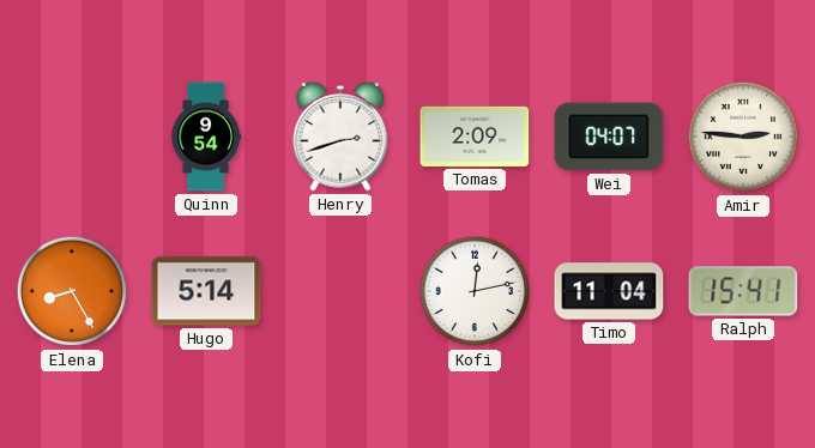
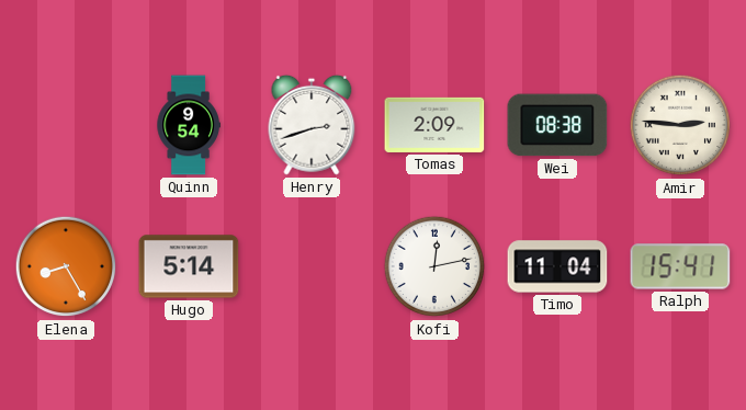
Wei: 04:07 -> 08:38 (557, 125)
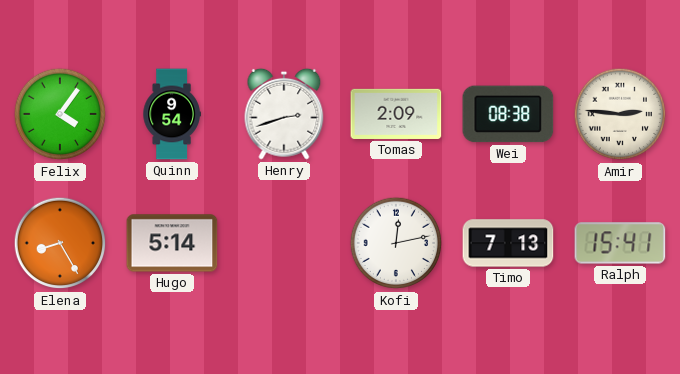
Felix: none -> 4:06 (60, 114)
Timo: 11:04 -> 7:13 (508, 243)
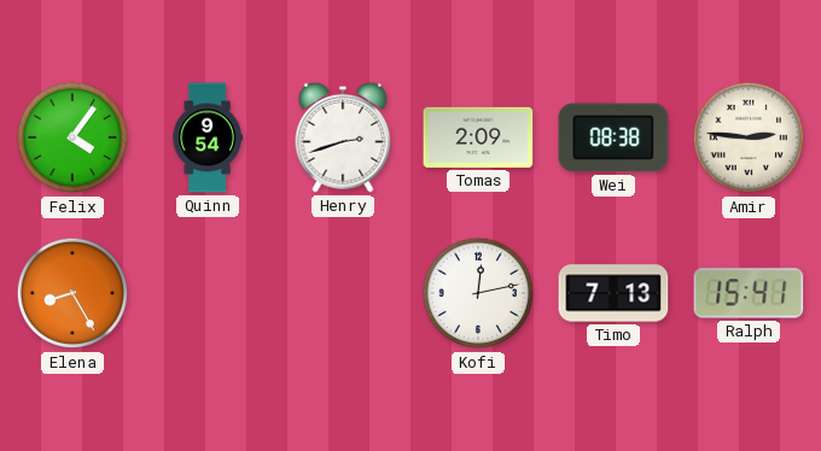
Hugo: 5:14 -> none (172, 243)
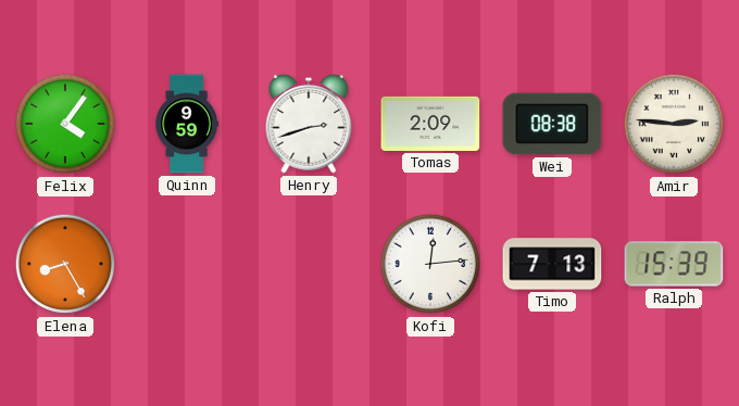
Quinn: 9:54 -> 9:59 (187, 124)
Kofi: 12:13 -> 12:14 (430, 264)
Ralph: 15:41 -> 15:39 (674, 264)
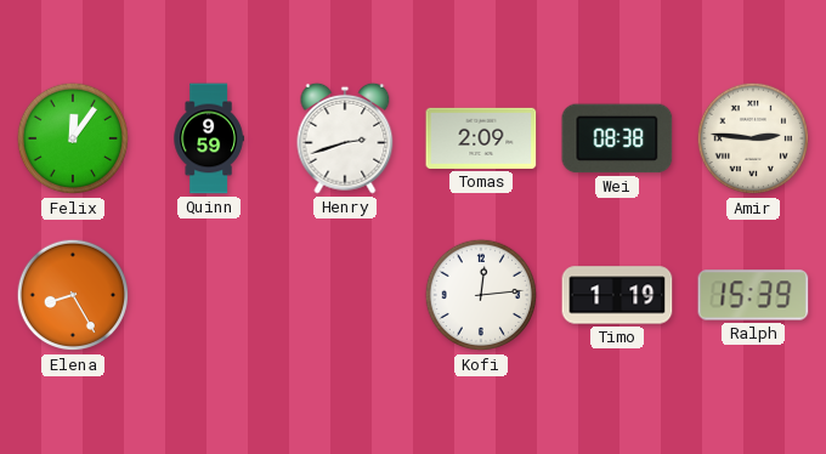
Felix: 4:06 -> 12:06 (73, 138)
Timo: 7:13 -> 1:19 (617, 295)
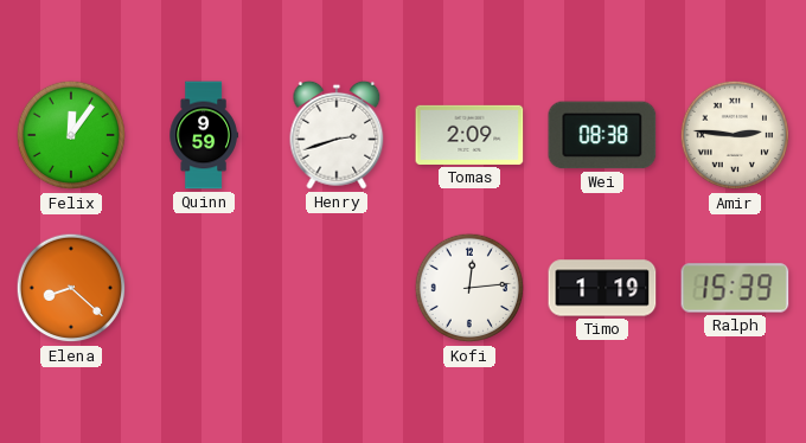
Elena: 8:25 -> 8:22 (71, 288)
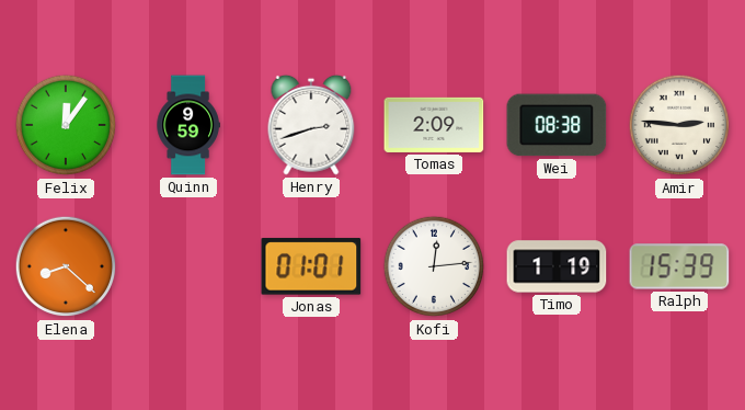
Jonas: none -> 01:01 (311, 266)
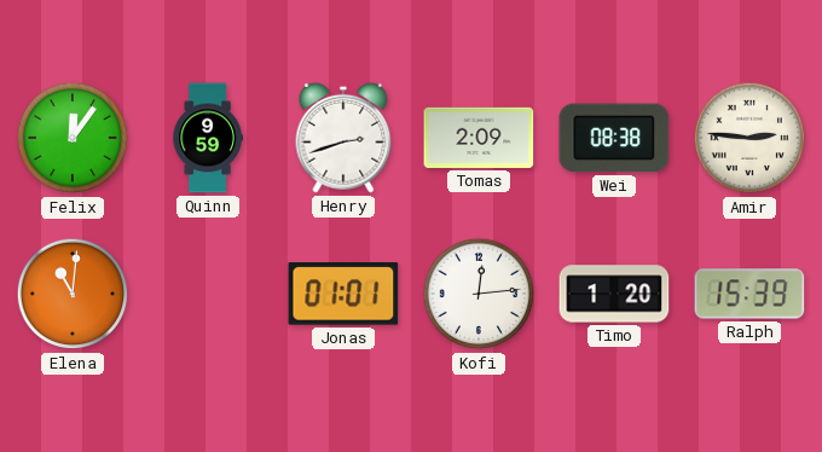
Elena: 8:22 -> 11:01 (73, 294)
Timo: 1:19 -> 1:20 (614, 294)
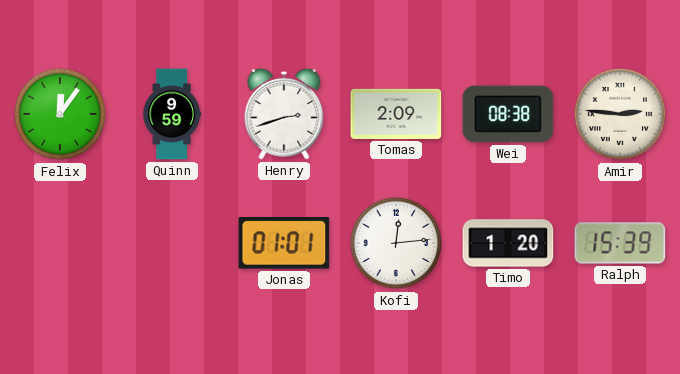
Elena: 11:01 -> none (73, 294)
